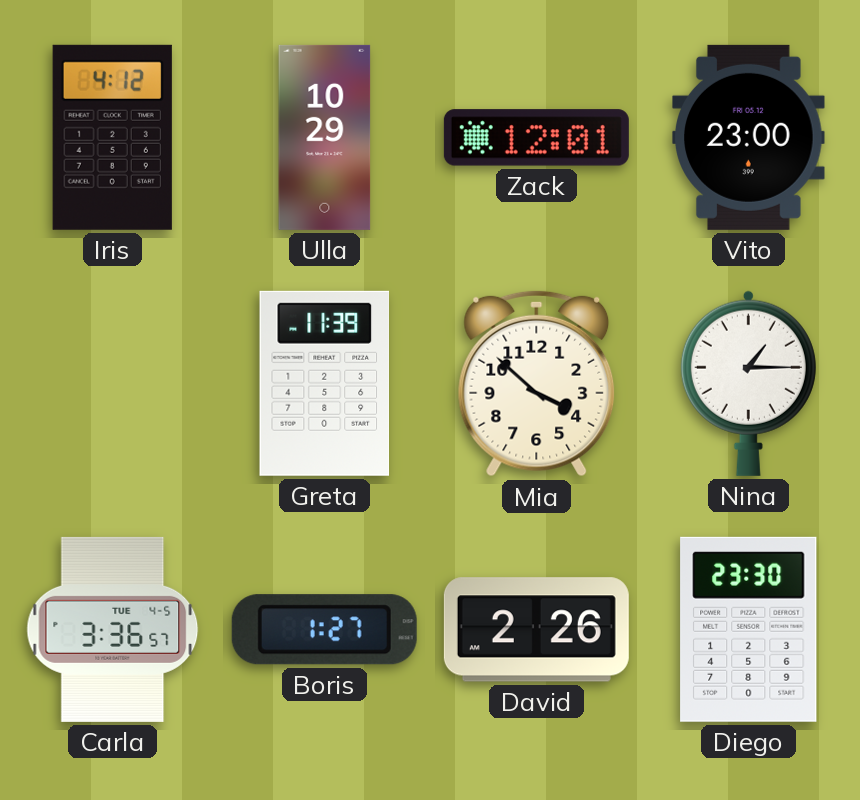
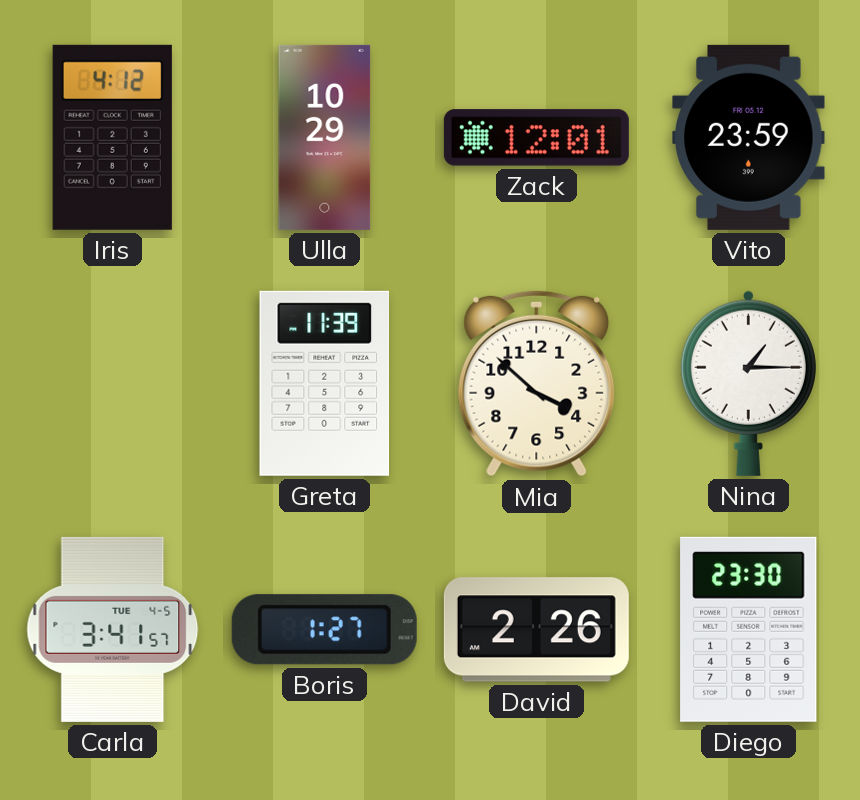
Vito: 23:00 -> 23:59 (749, 137)
Carla: 3:36 -> 3:41 (113, 629)
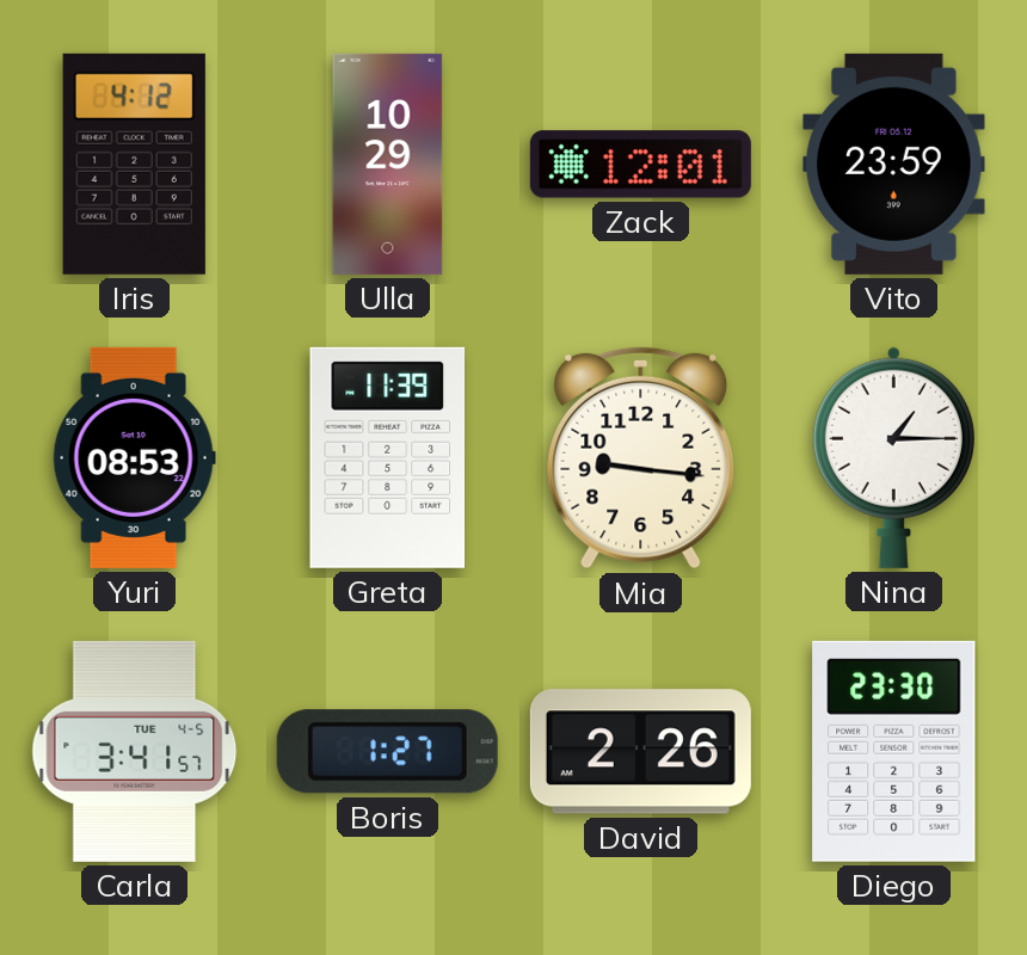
Yuri: none -> 08:53 (134, 457)
Mia: 3:52 -> 9:16 (641, 457)
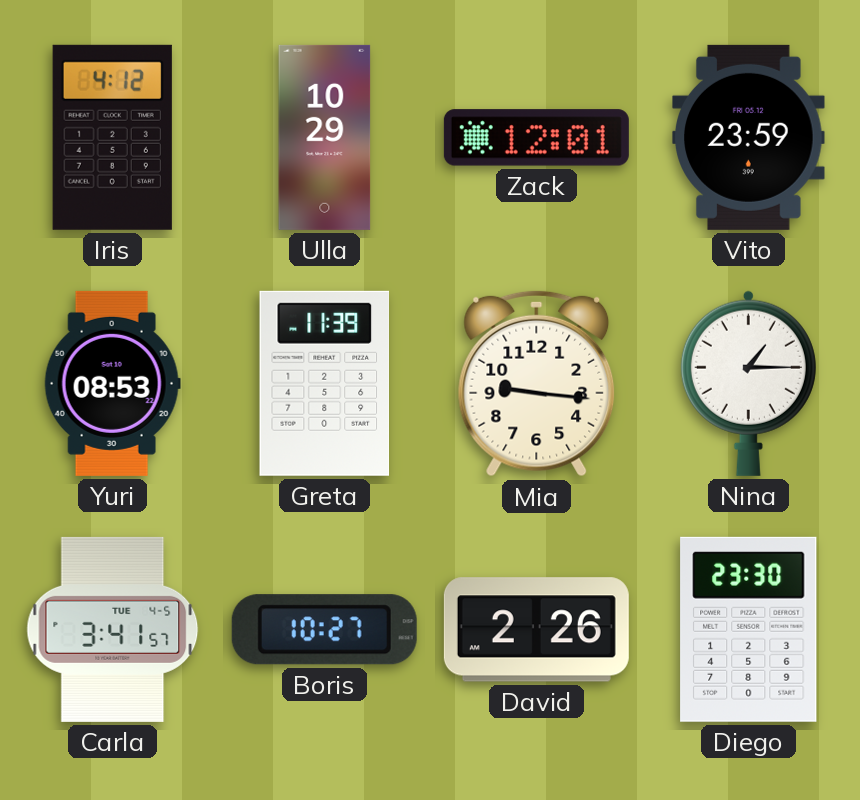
Boris: 1:27 -> 10:27 (324, 630)
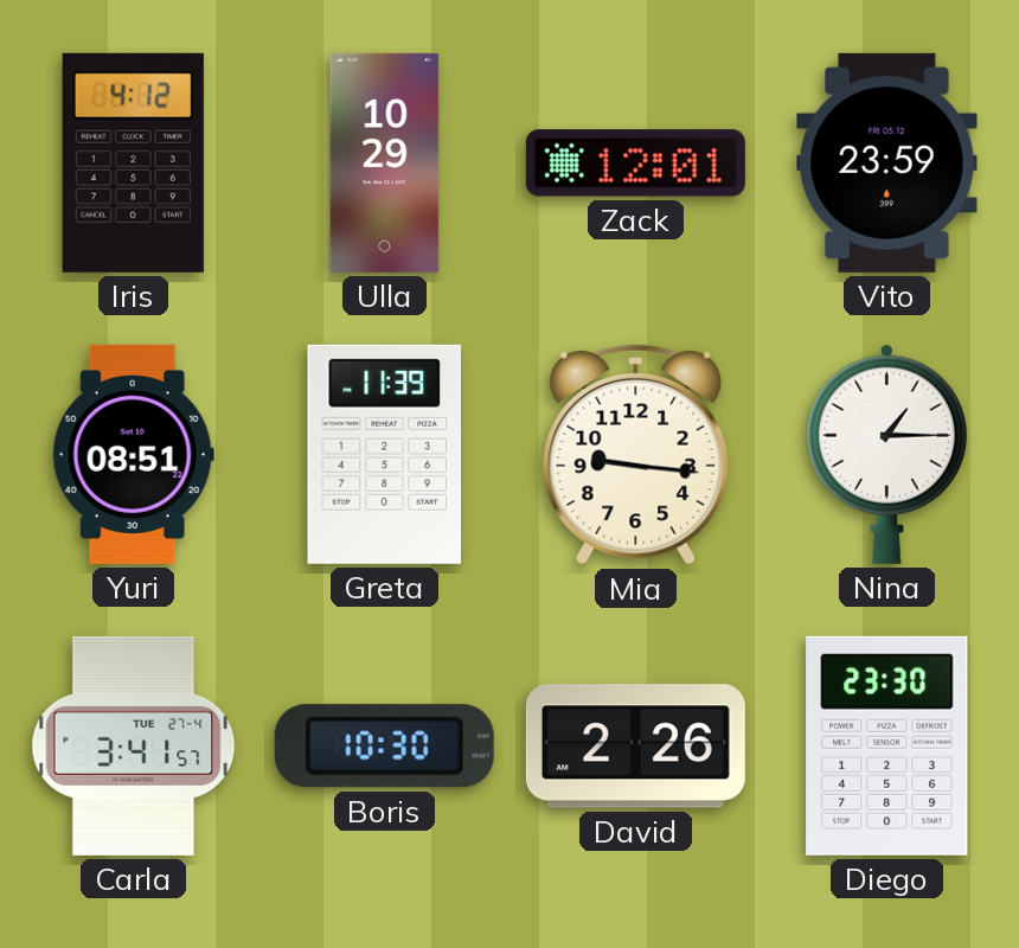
Yuri: 08:53 -> 08:51 (133, 454)
Carla date: TUE 4-5 -> TUE 27-4 (134, 745)
Boris: 10:27 -> 10:30 (384, 747)
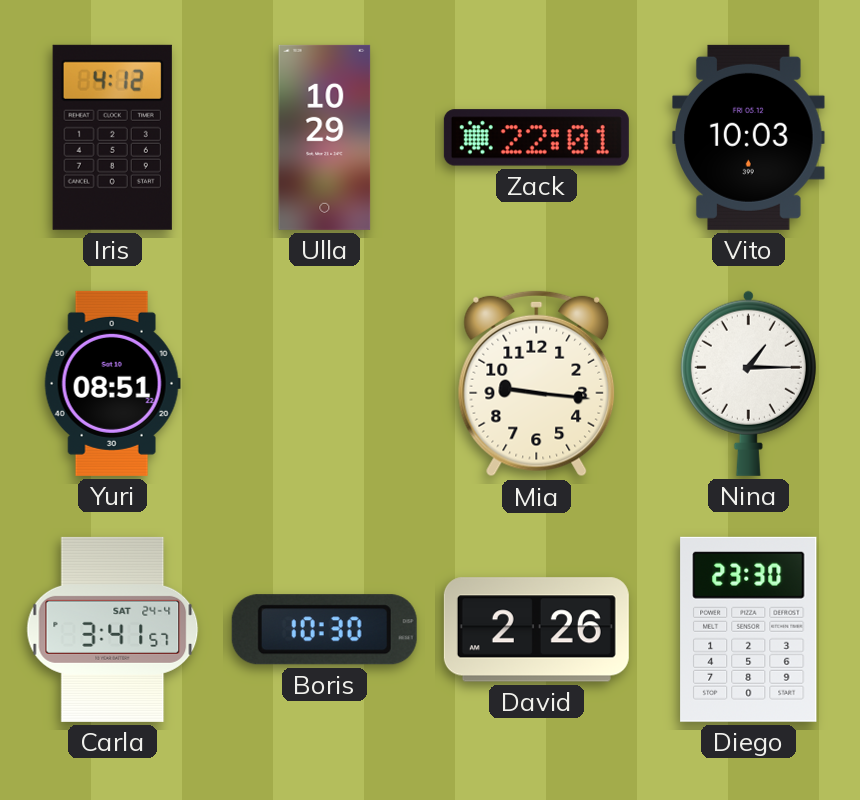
Zack: 12:01 -> 22:01 (536, 138)
Vito: 23:59 -> 10:03 (749, 137)
Greta: 11:39 -> none (384, 454)
Carla date: TUE 27-4 -> SAT 24-4 (113, 629)
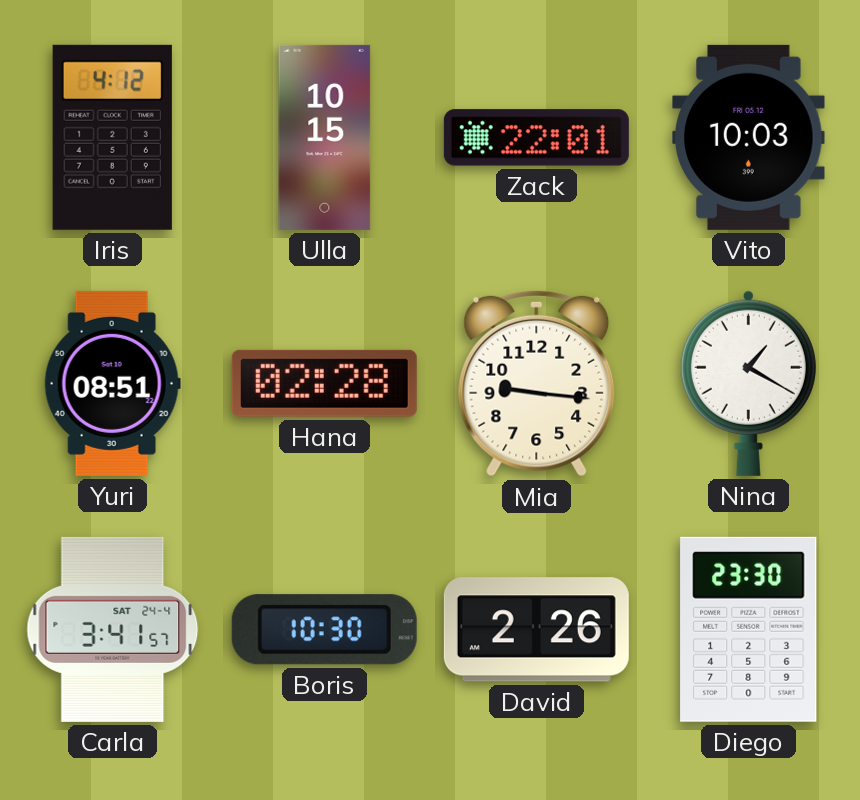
Ulla: 10:29 -> 10:15 (325, 137)
Hana: none -> 02:28 (324, 383)
Nina: 1:15 -> 1:20 (748, 383)
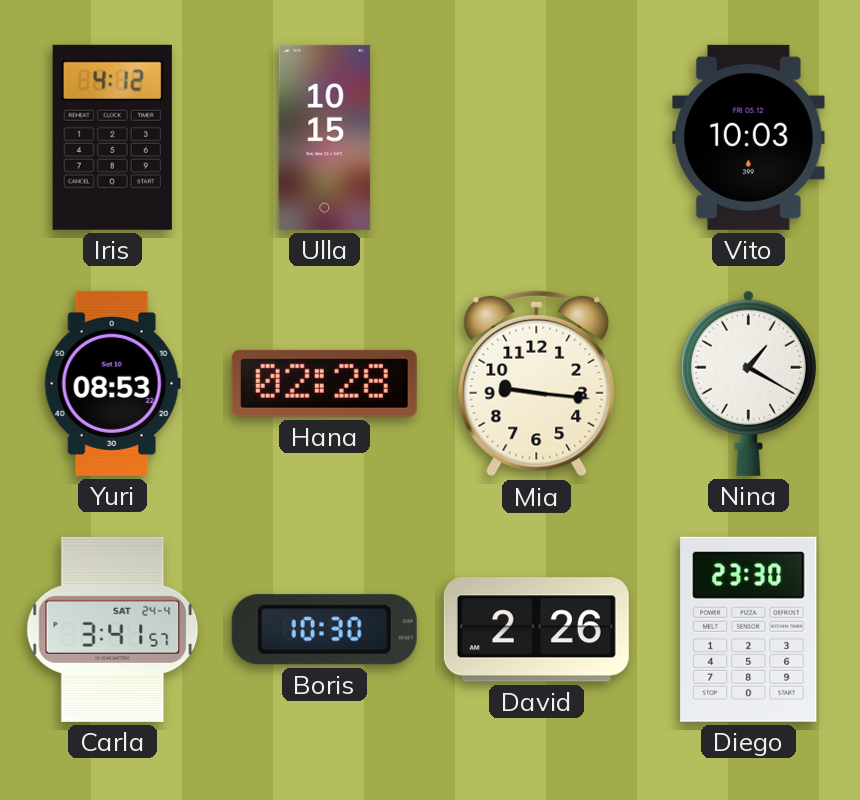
Zack: 22:01 -> none (536, 138)
Yuri: 08:51 -> 08:53 (112, 383)
